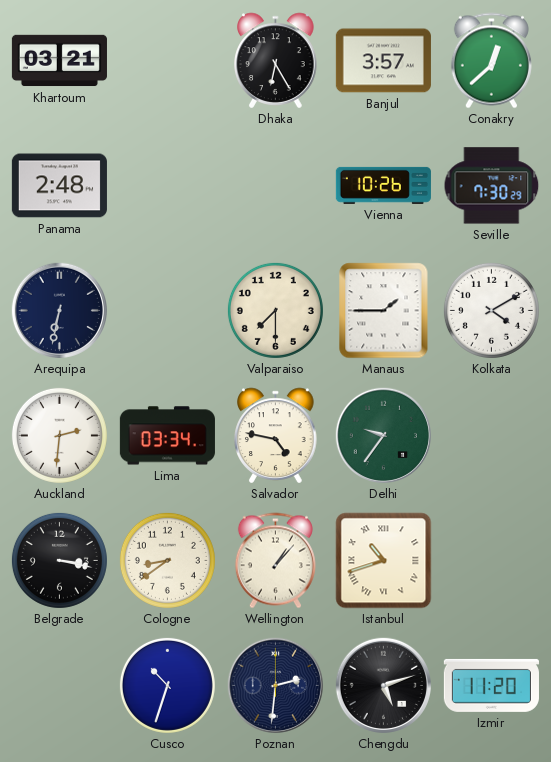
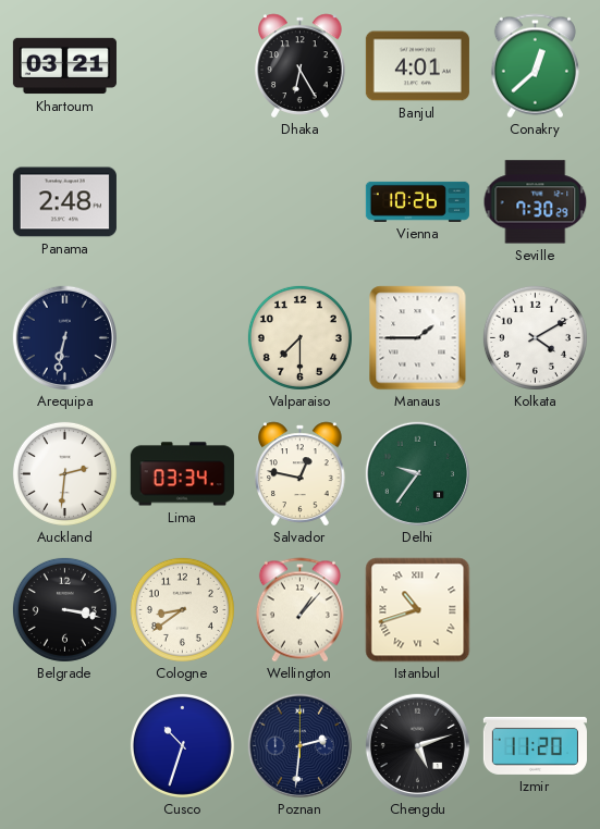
Banjul: 3:57 -> 4:01 (417, 66)
Salvador: 4:47 -> 12:47 (301, 474)
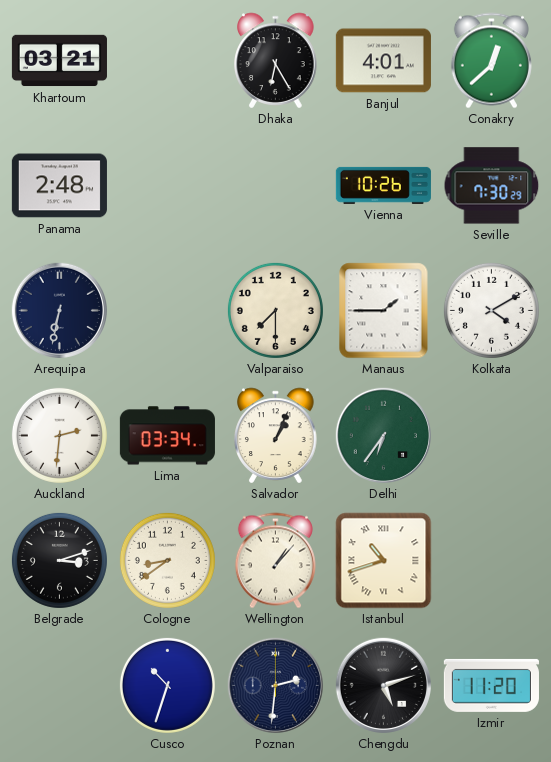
Salvador: 12:47 -> 1:04 (276, 436)
Delhi: 9:36 -> 6:36 (383, 435)
Belgrade: 3:17 -> 3:12 (59, 560)
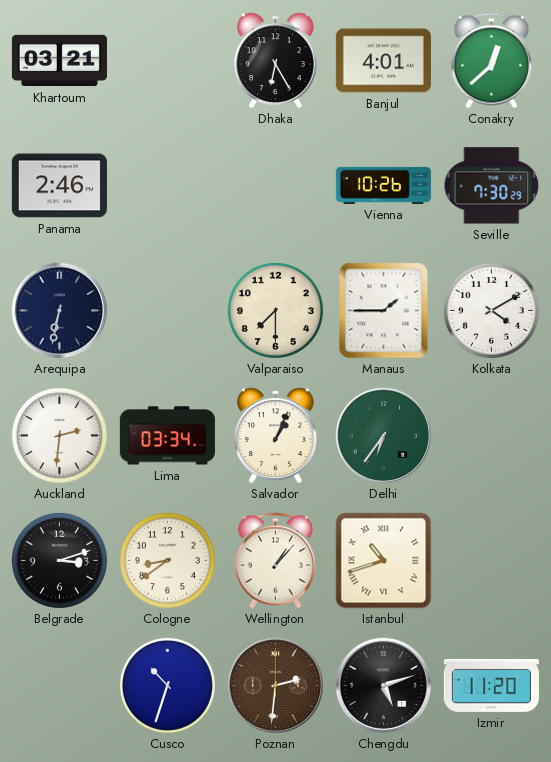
Panama: 2:48 -> 2:46 (59, 186)
Poznan dial: navy -> brown (275, 685)
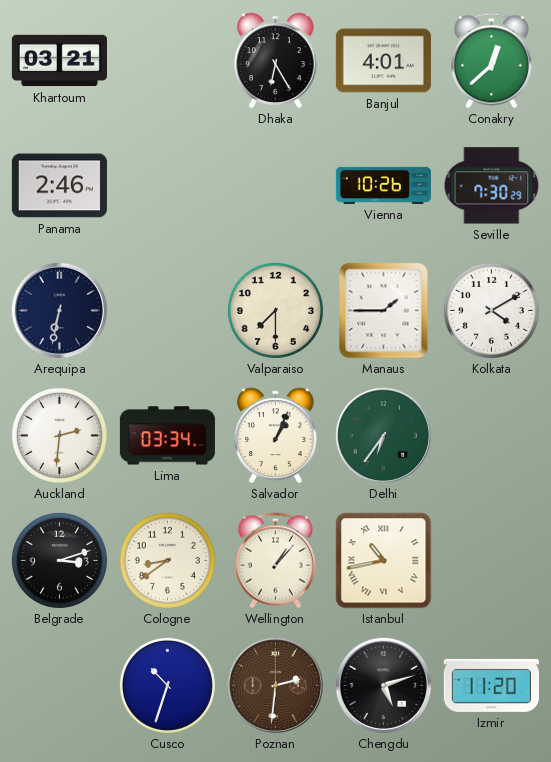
Istanbul: 10:42 -> 10:43 (384, 561)
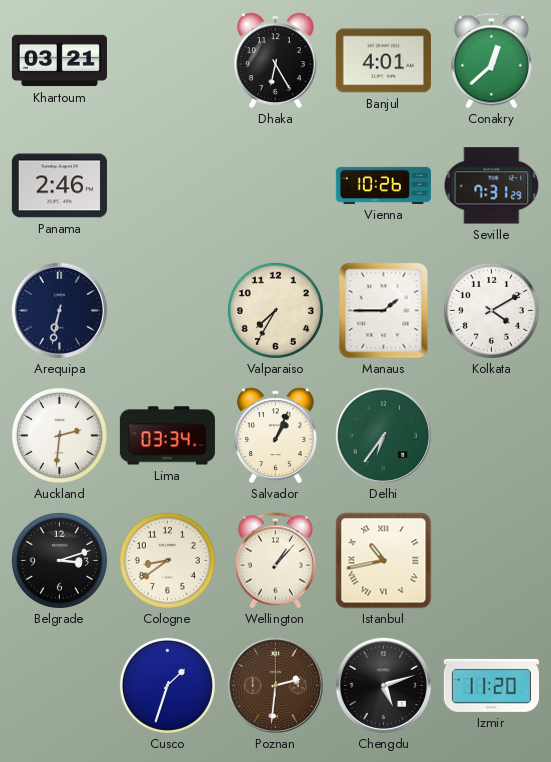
Seville: 7:30 -> 7:31 (492, 186)
Valparaiso: 7:30 -> 7:35 (275, 310)
Cusco: 10:33 -> 1:33 (167, 685)
